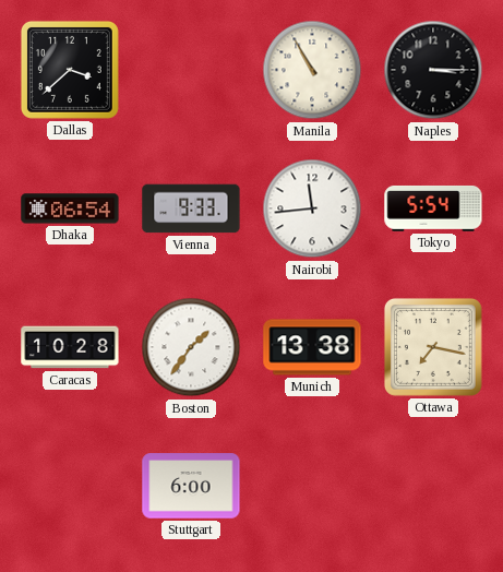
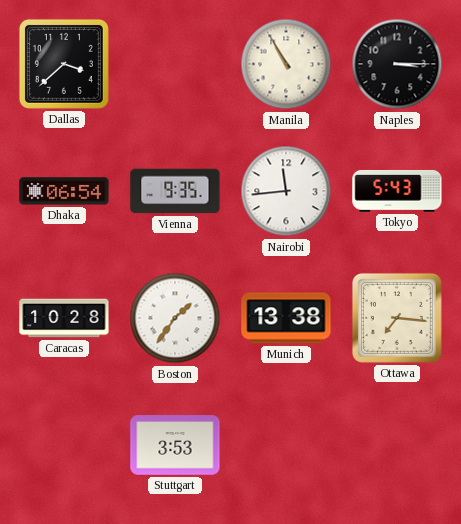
Vienna: 9:33 -> 9:35 (175, 191)
Tokyo: 5:54 -> 5:43 (397, 191)
Ottawa: 7:17 -> 7:16 (397, 318)
Stuttgart: 6:00 -> 3:53 (175, 445)
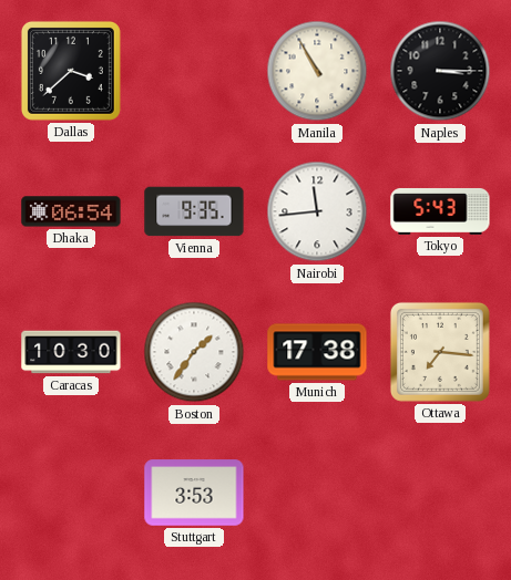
Caracas: 10:28 -> 10:30 (71, 352)
Munich: 13:38 -> 17:38 (317, 352)
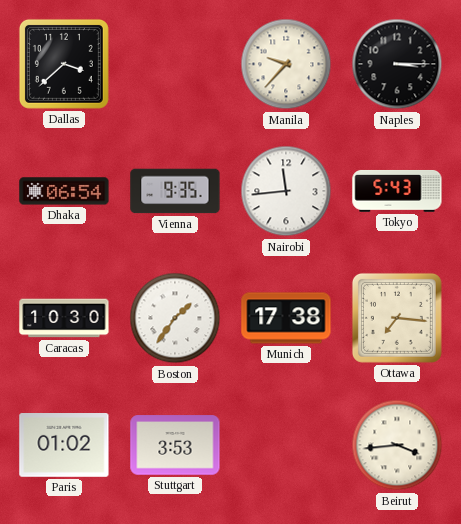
Manila: 10:55 -> 9:37 (286, 64)
Paris: none -> 01:02 (64, 446)
Beirut: none -> 3:44 (397, 445)
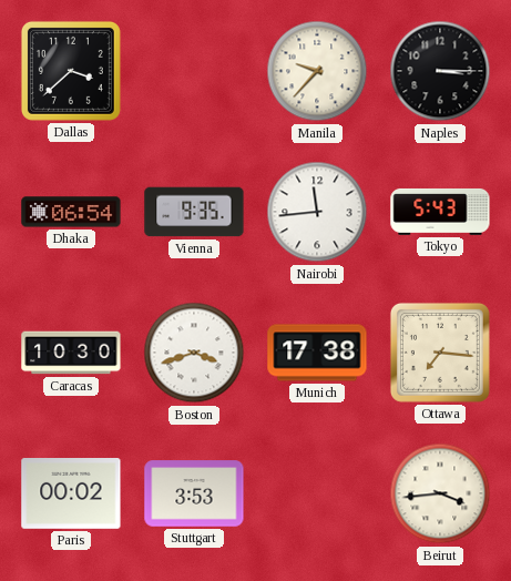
Boston: 1:36 -> 3:42 (194, 353)
Paris: 01:02 -> 00:02 (71, 495)
